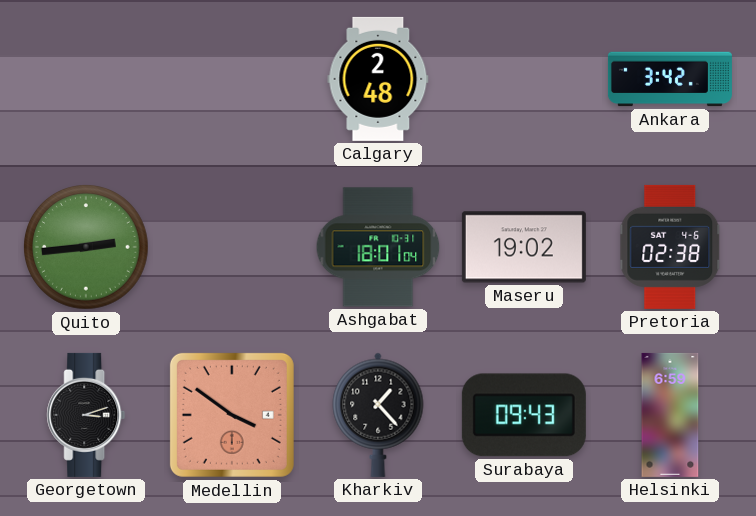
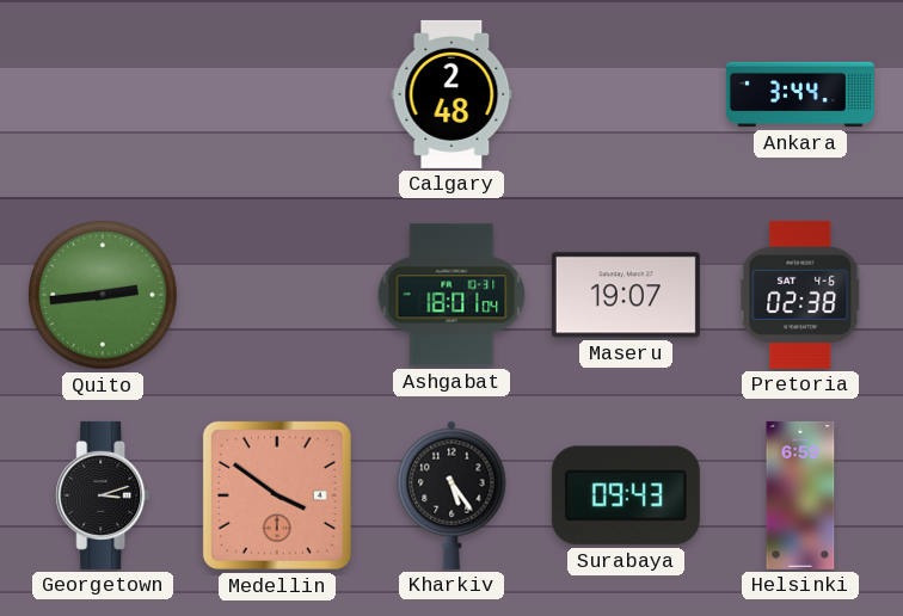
Ankara: 3:42 -> 3:44 (800, 94)
Maseru: 19:02 -> 19:07 (626, 295)
Kharkiv: 1:23 -> 5:24 (451, 495)
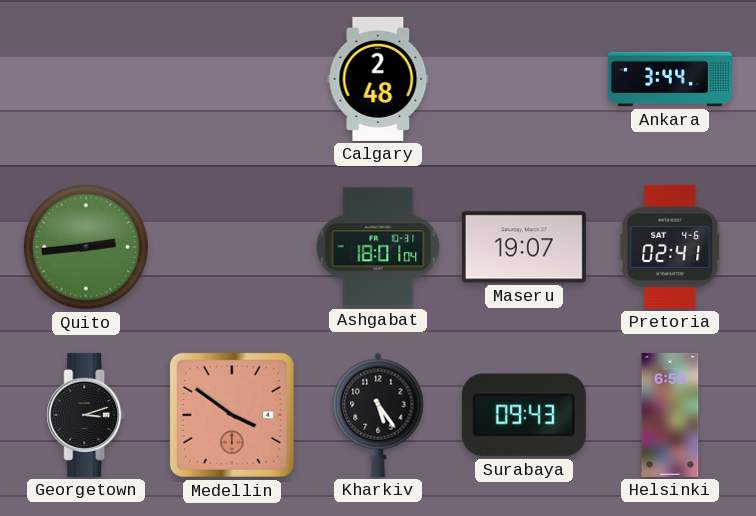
Pretoria: 02:38 -> 02:41 (670, 247)
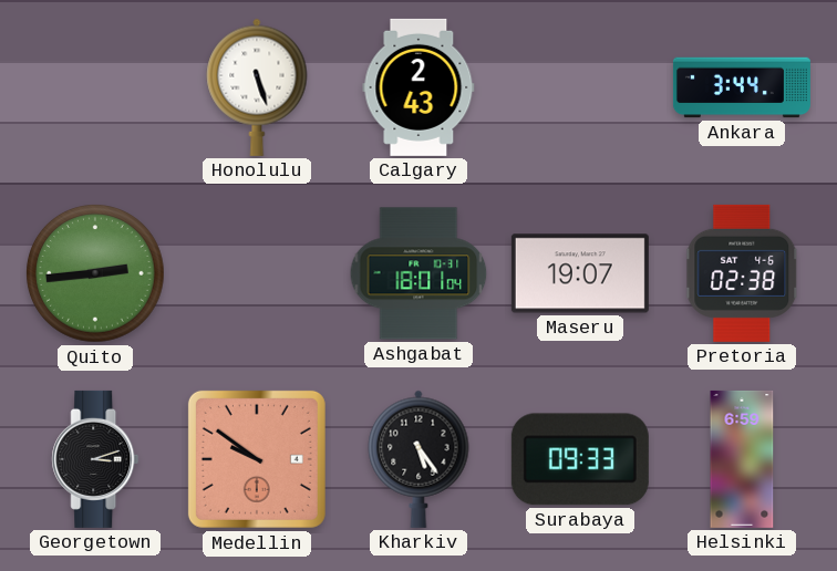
Honolulu: none -> 5:27 (257, 87)
Calgary: 2:48 -> 2:43 (418, 87)
Pretoria: 02:41 -> 02:38 (742, 273)
Medellin: 3:51 -> 9:51 (257, 459)
Surabaya: 09:43 -> 09:33 (580, 459)
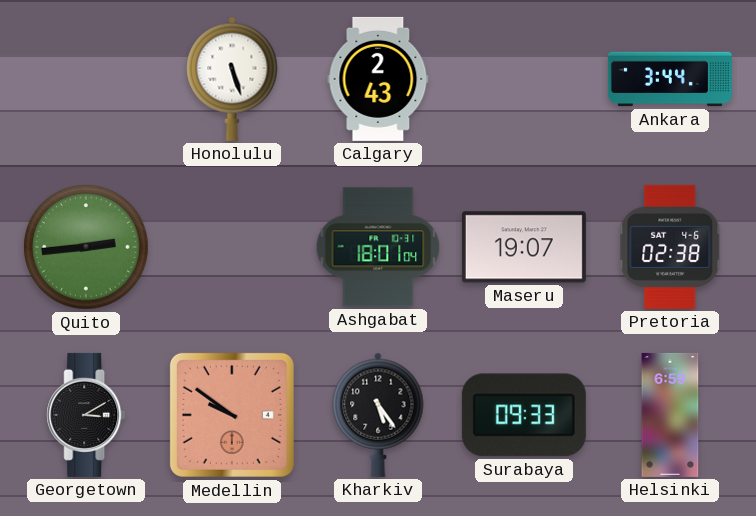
Georgetown: 3:12 -> 3:10 (86, 415)
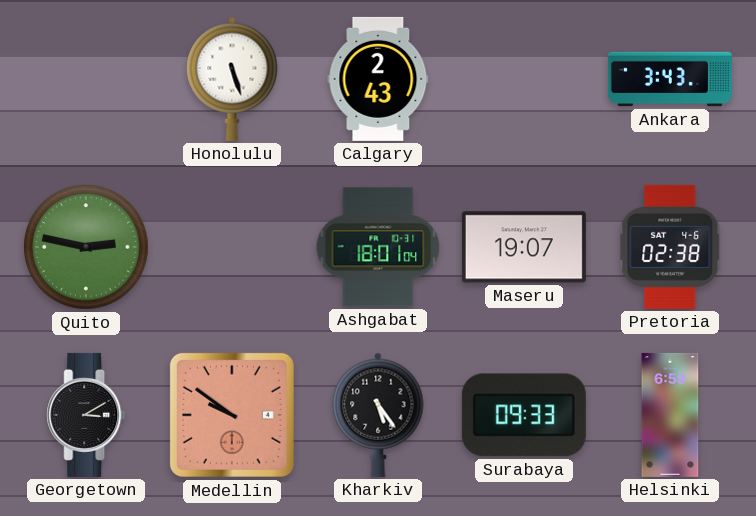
Ankara: 3:44 -> 3:43 (670, 79)
Quito: 2:44 -> 2:47 (86, 247)
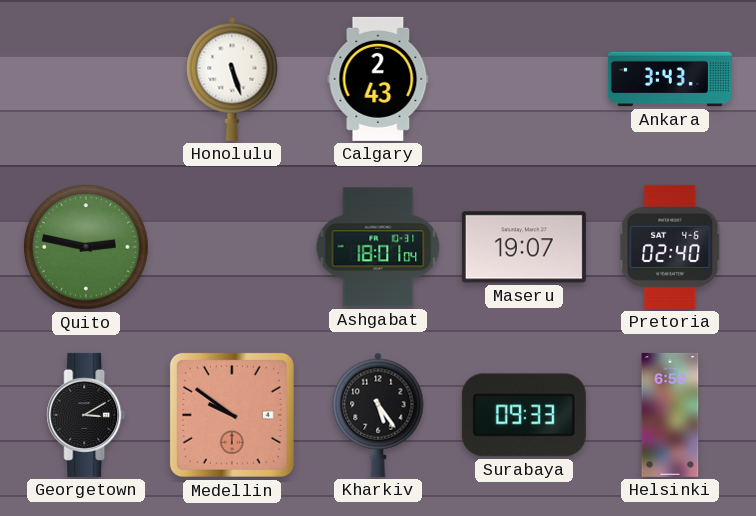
Pretoria: 02:38 -> 02:40 (670, 247)
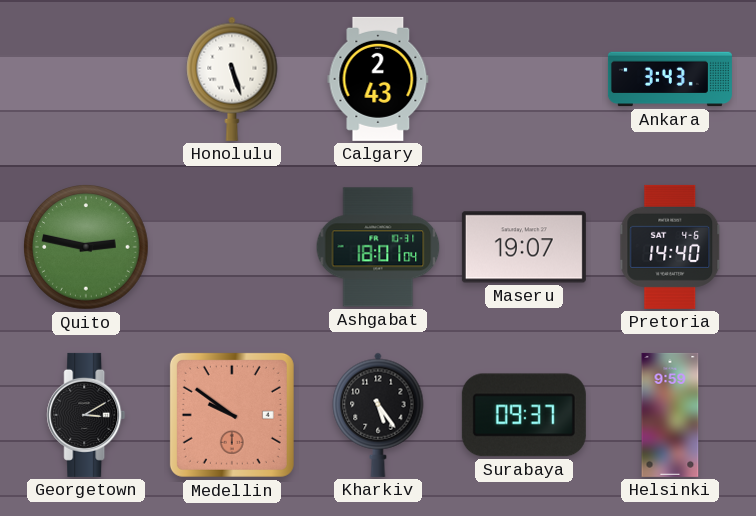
Pretoria: 02:40 -> 14:40 (670, 247)
Surabaya: 09:33 -> 09:37 (524, 415)
Helsinki: 6:59 -> 9:59 (670, 415)
